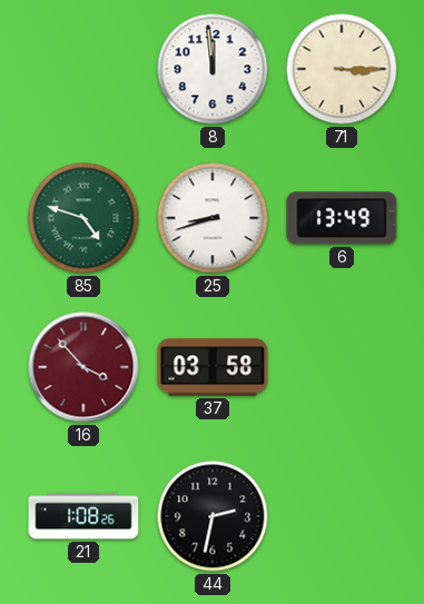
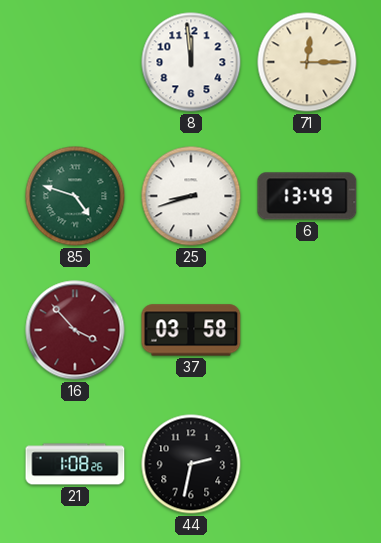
71: 3:15 -> 12:15 (307, 62)
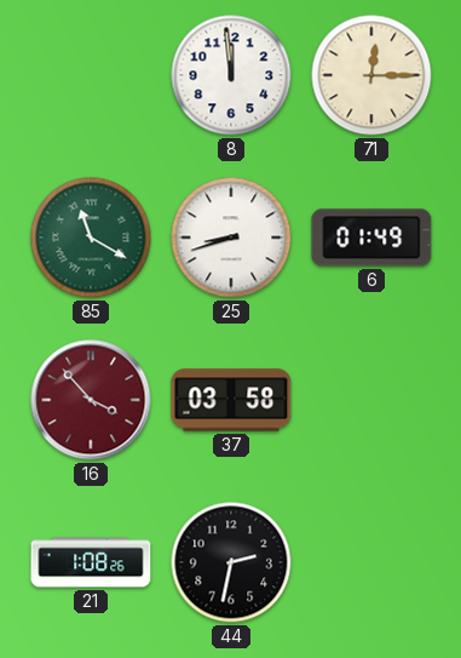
85: 4:48 -> 11:20 (91, 238)
6: 13:49 -> 01:49 (371, 238)
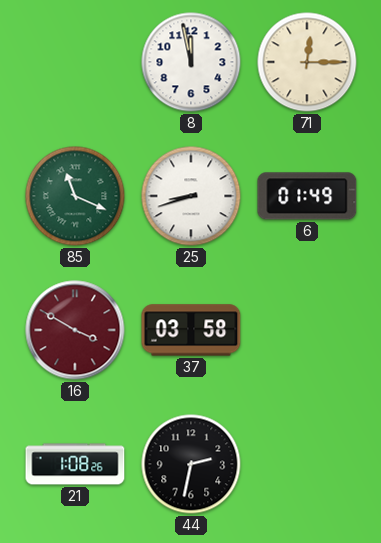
8: 11:59 -> 11:58 (191, 62)
85: 11:20 -> 11:19 (75, 196)
16: 3:53 -> 3:50 (75, 330)
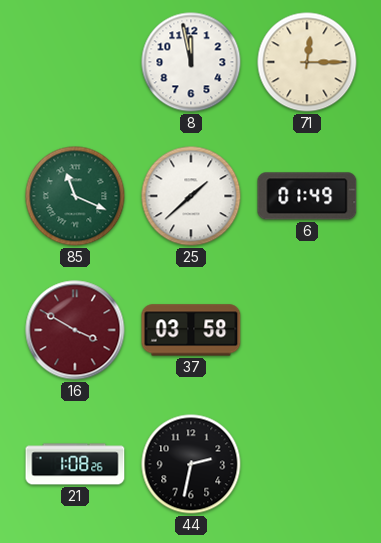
25: 8:42 -> 1:38 (191, 196)
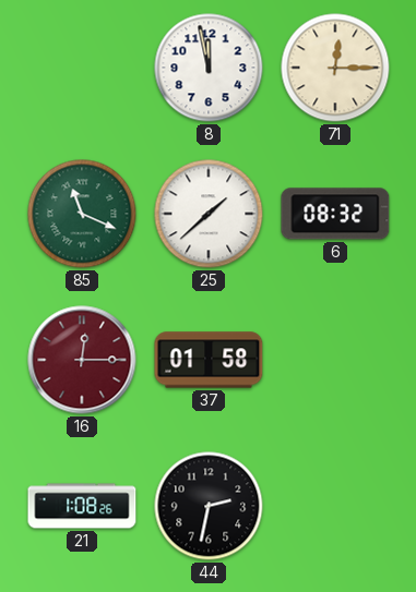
6: 01:49 -> 08:32 (335, 214)
16: 3:50 -> 12:15 (82, 360)
37: 03:58 -> 01:58 (209, 360)
